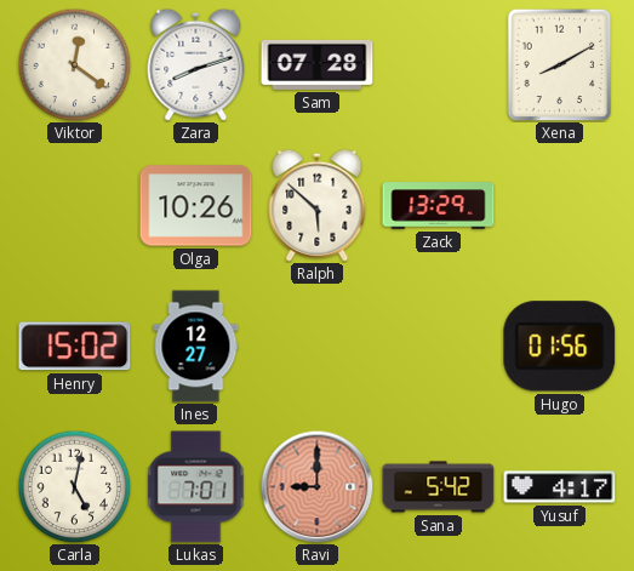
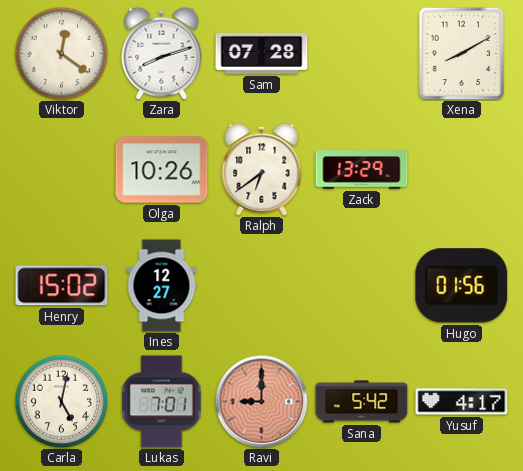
Ralph: 5:52 -> 6:39 (262, 169)
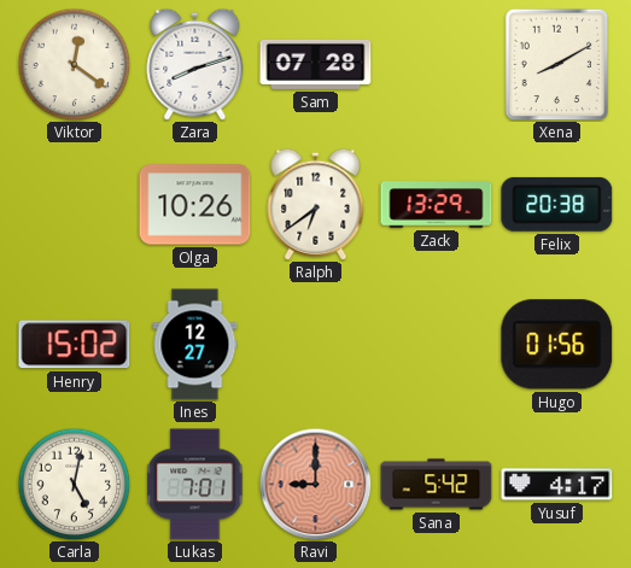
Felix: none -> 20:38 (557, 204)
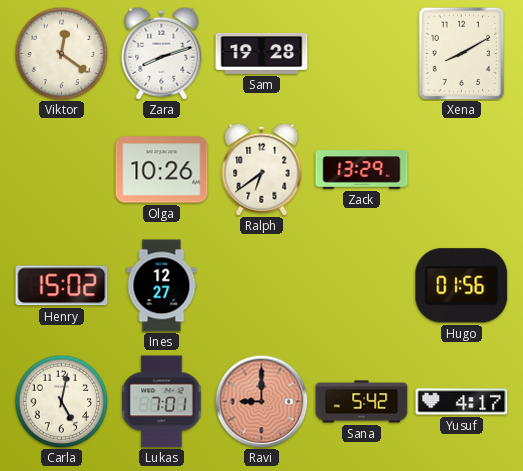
Sam: 07:28 -> 19:28 (262, 53)
Felix: 20:38 -> none (557, 204)
